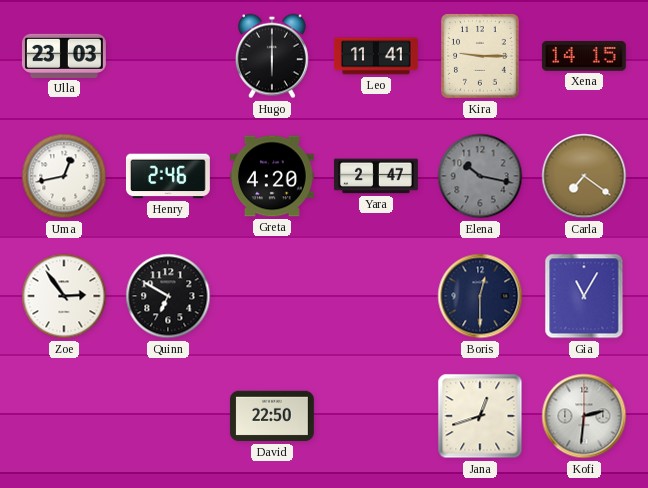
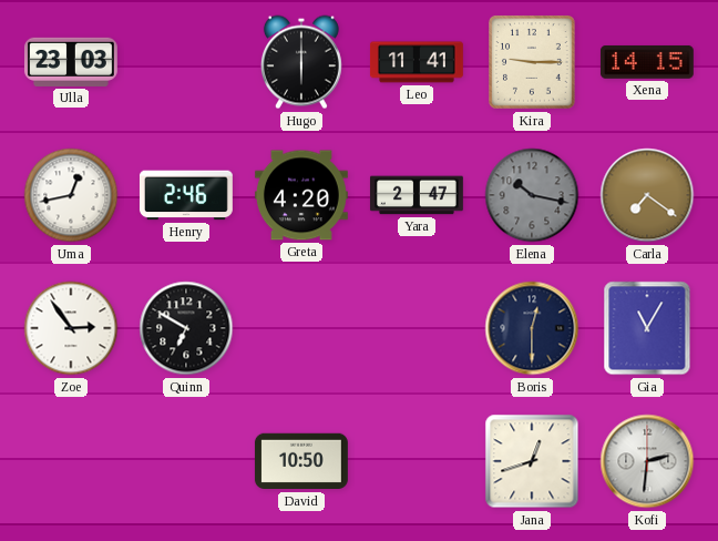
David: 22:50 -> 10:50 (301, 461)
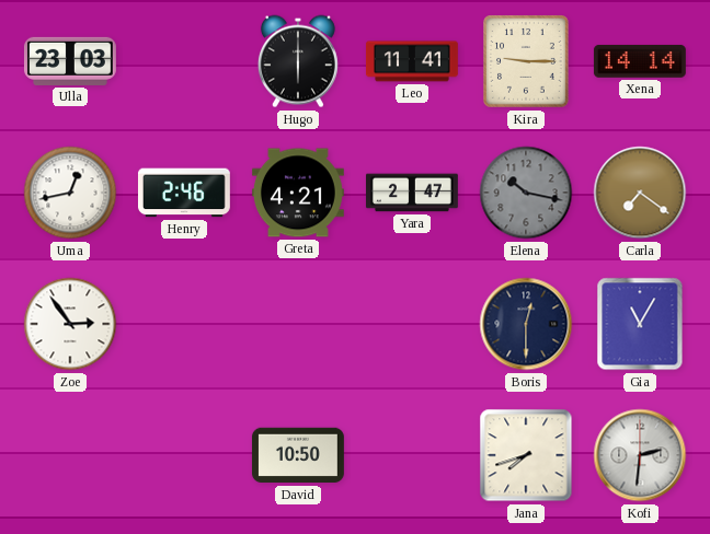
Xena: 14:15 -> 14:14 (640, 61)
Greta: 4:20 -> 4:21 (298, 193)
Quinn: 6:50 -> none (186, 328)
Jana: 12:42 -> 7:42 (526, 455)
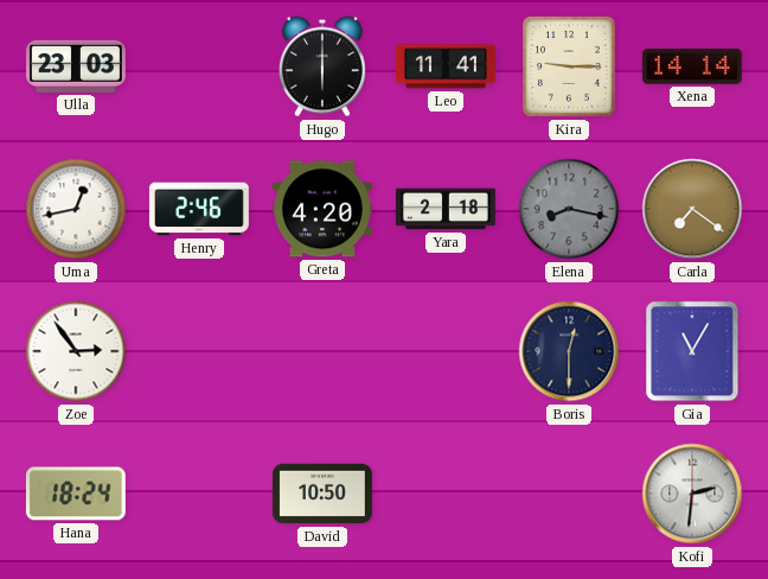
Greta: 4:21 -> 4:20 (322, 209)
Yara: 2:47 -> 2:18 (446, 209)
Elena: 10:17 -> 8:17 (569, 209)
Hana: none -> 18:24 (76, 494)
Jana: 7:42 -> none (526, 455)
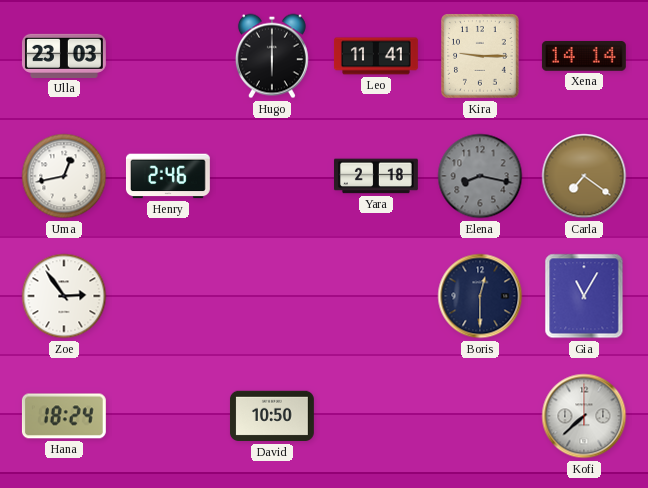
Greta: 4:20 -> none (322, 209)
Kofi: 2:31 -> 7:38 (584, 416)
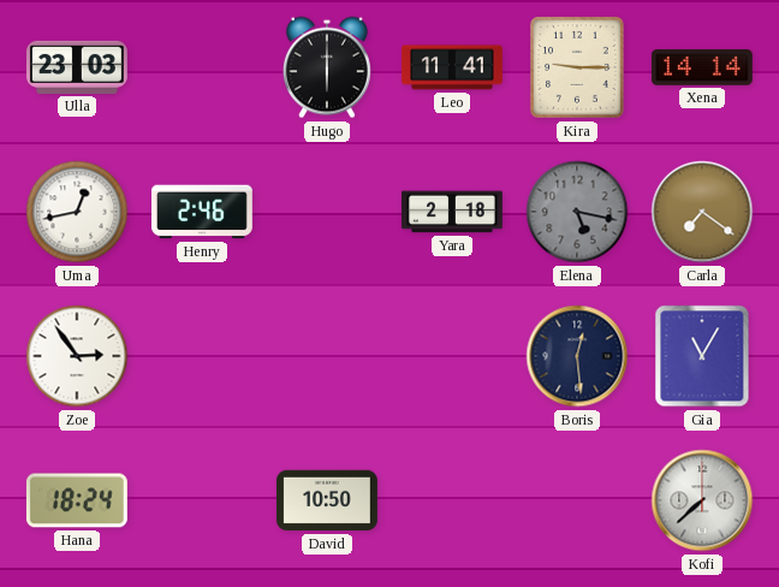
Elena: 8:17 -> 5:17 (577, 212)
Boris: 12:30 -> 12:29 (577, 356)
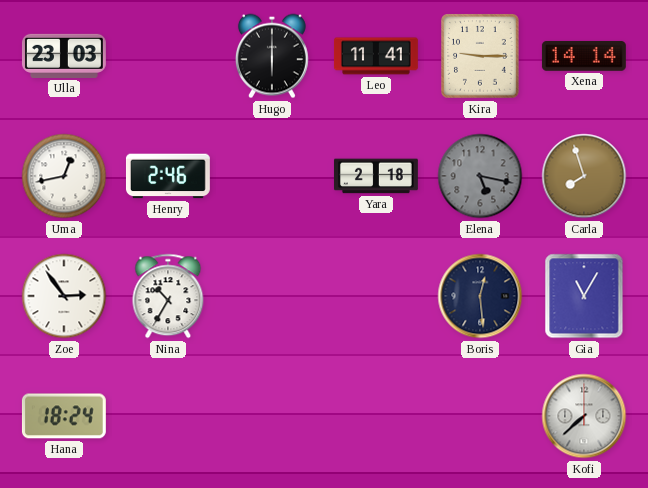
Carla: 7:21 -> 7:57 (584, 176)
Nina: none -> 10:35 (168, 296)
David: 10:50 -> none (327, 500)
